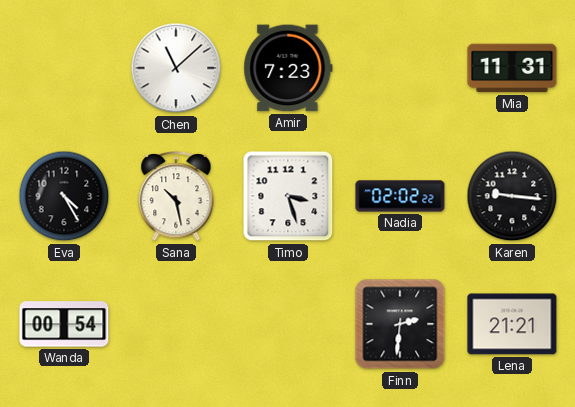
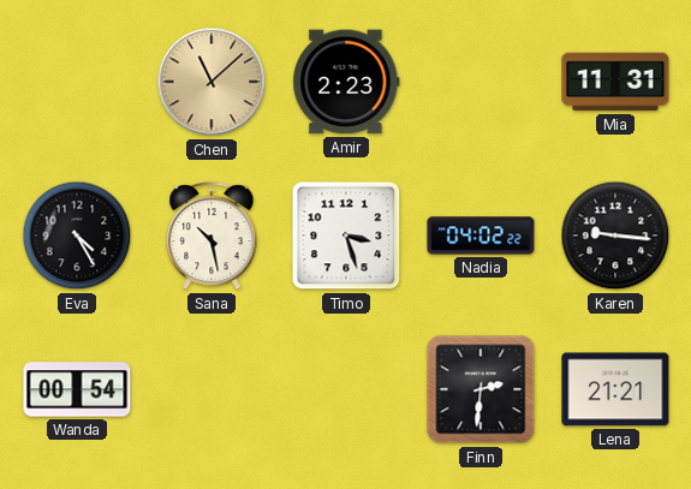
Chen dial: white -> champagne (212, 82)
Amir: 7:23 -> 2:23 (346, 82)
Nadia: 02:02 -> 04:02 (481, 235)
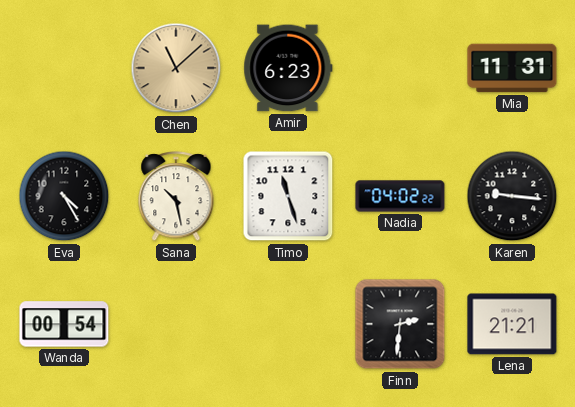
Amir: 2:23 -> 6:23 (288, 68)
Timo: 3:27 -> 11:27 (288, 196)
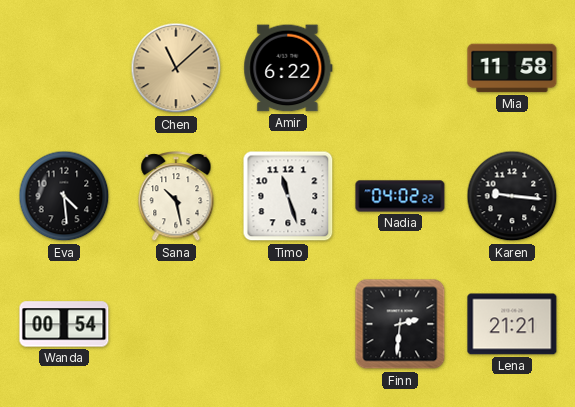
Amir: 6:23 -> 6:22 (288, 68)
Mia: 11:31 -> 11:58 (512, 68)
Eva: 4:25 -> 4:29 (64, 196)
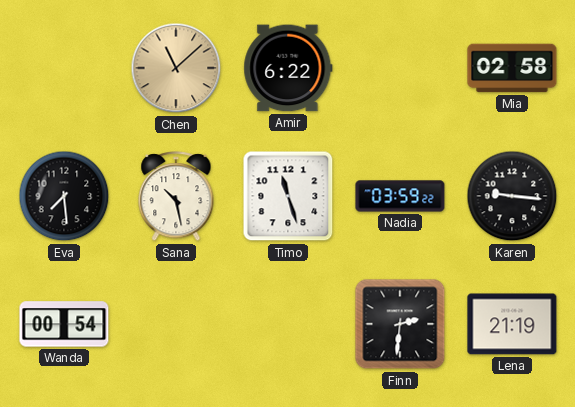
Mia: 11:58 -> 02:58 (512, 68)
Eva: 4:29 -> 7:29 (64, 196)
Nadia: 04:02 -> 03:59 (400, 196)
Lena: 21:21 -> 21:19 (512, 324)
